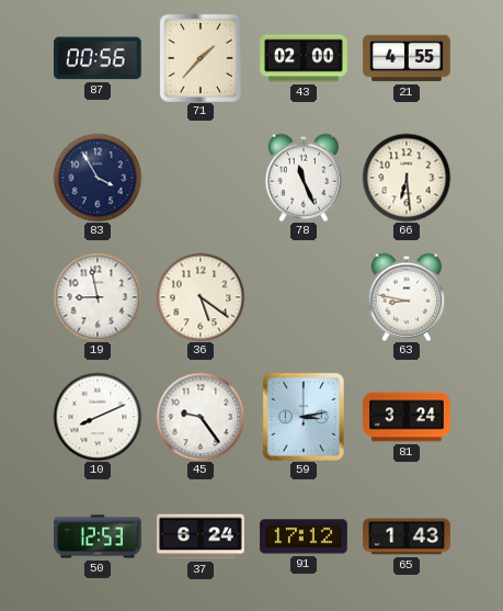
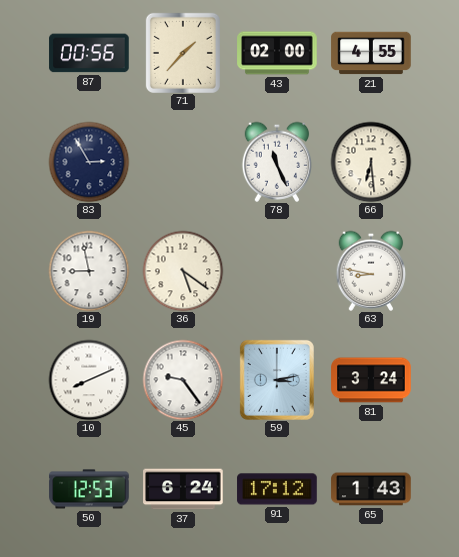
83: 3:55 -> 2:55 (89, 162)
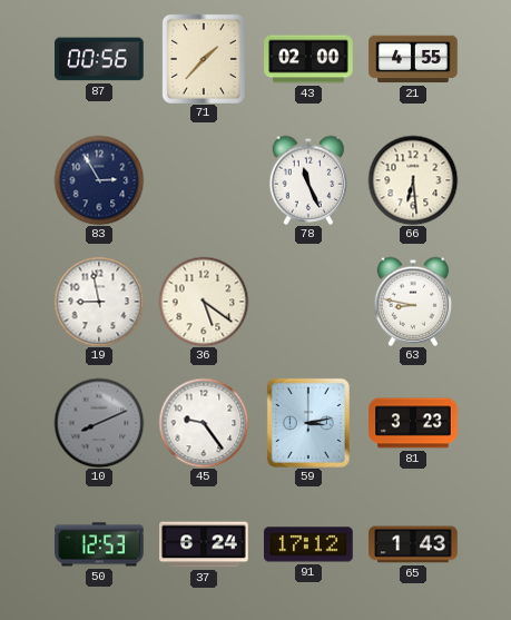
10 dial: white -> grey (99, 423)
81: 3:24 -> 3:23 (413, 423)
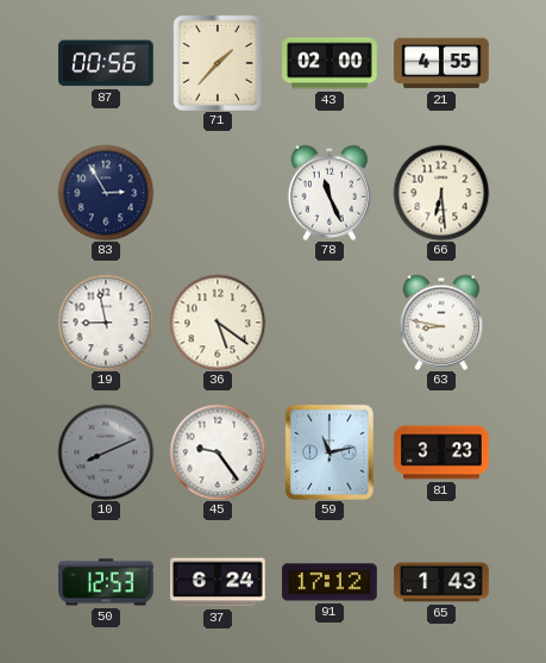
59: 3:13 -> 11:13 (330, 452)
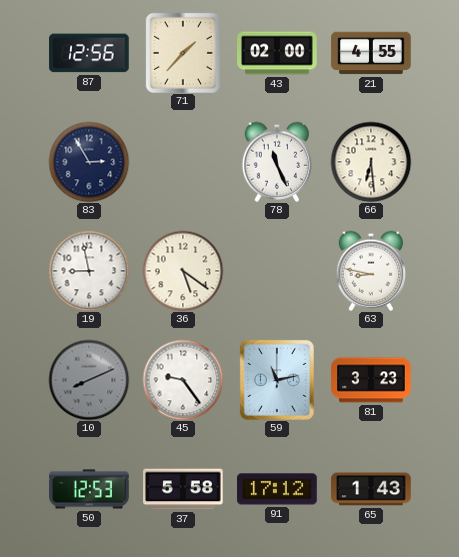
87: 00:56 -> 12:56 (89, 53)
37: 6:24 -> 5:58 (183, 489)
